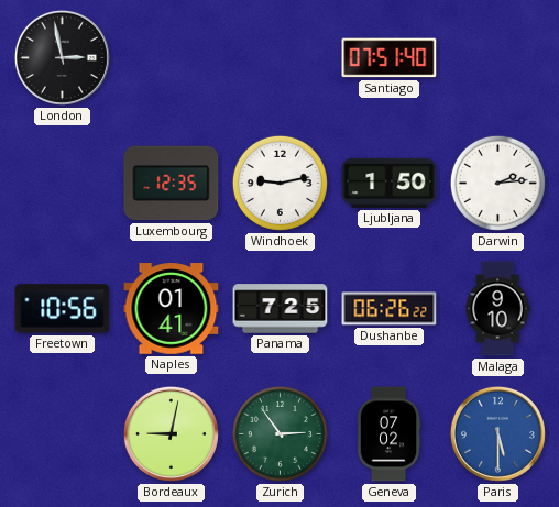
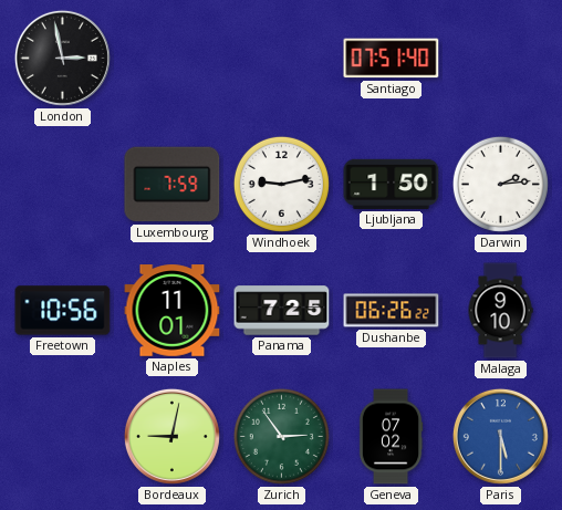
Luxembourg: 12:35 -> 7:59 (173, 185)
Naples: 01:41 -> 11:01 (173, 311)
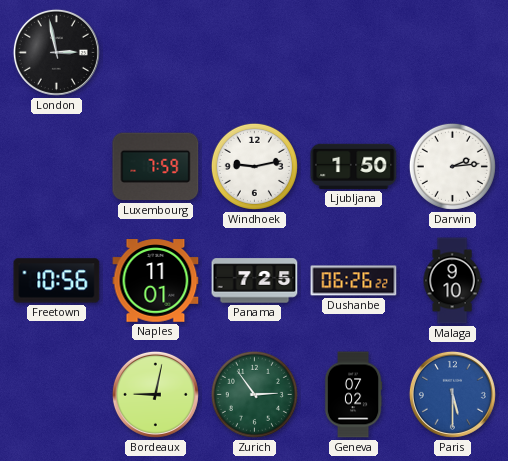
Santiago: 07:51 -> none (392, 59)
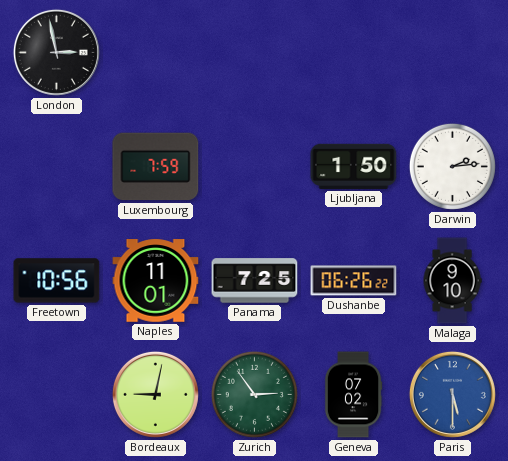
Windhoek: 9:13 -> none (254, 166)
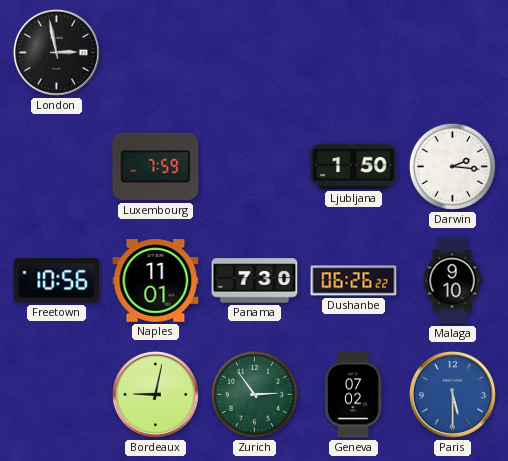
Darwin: 2:14 -> 2:16 (452, 166)
Panama: 7:25 -> 7:30 (255, 281)
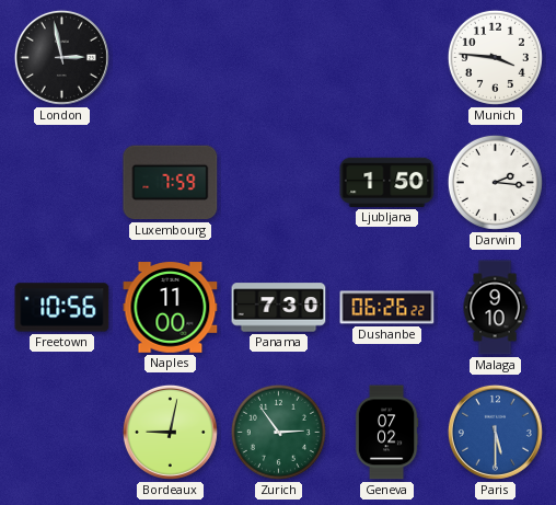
Munich: none -> 3:46 (495, 57)
Naples: 11:01 -> 11:00 (171, 308)
